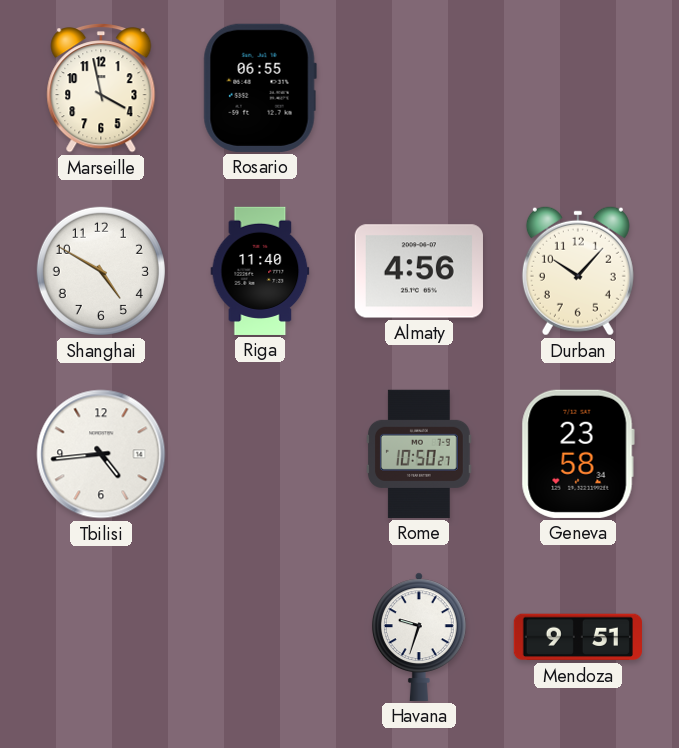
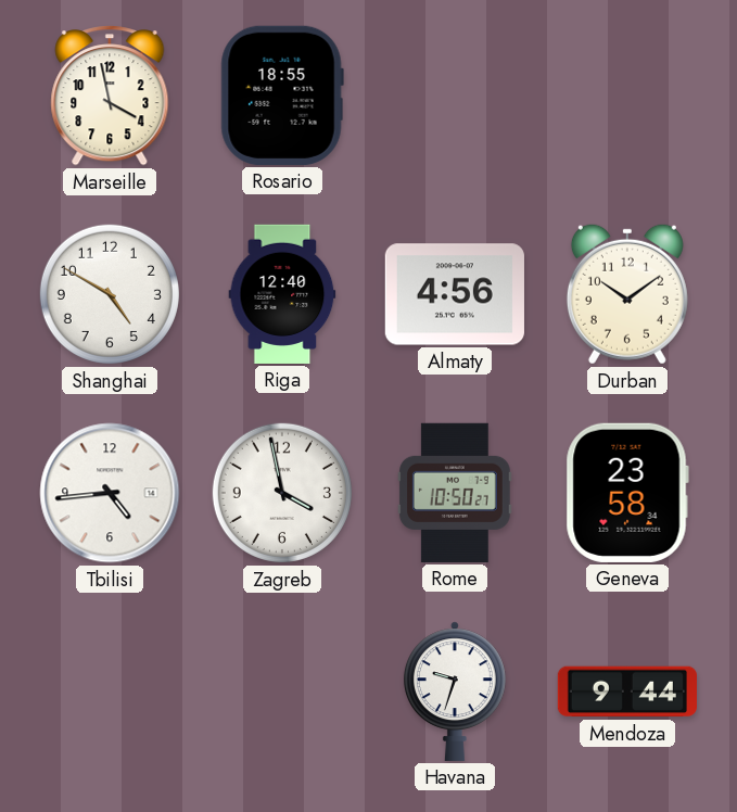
Rosario: 06:55 -> 18:55 (282, 96)
Riga: 11:40 -> 12:40 (282, 294)
Durban: 10:07 -> 10:09 (627, 294)
Zagreb: none -> 3:58 (282, 493)
Mendoza: 9:51 -> 9:44 (627, 692)
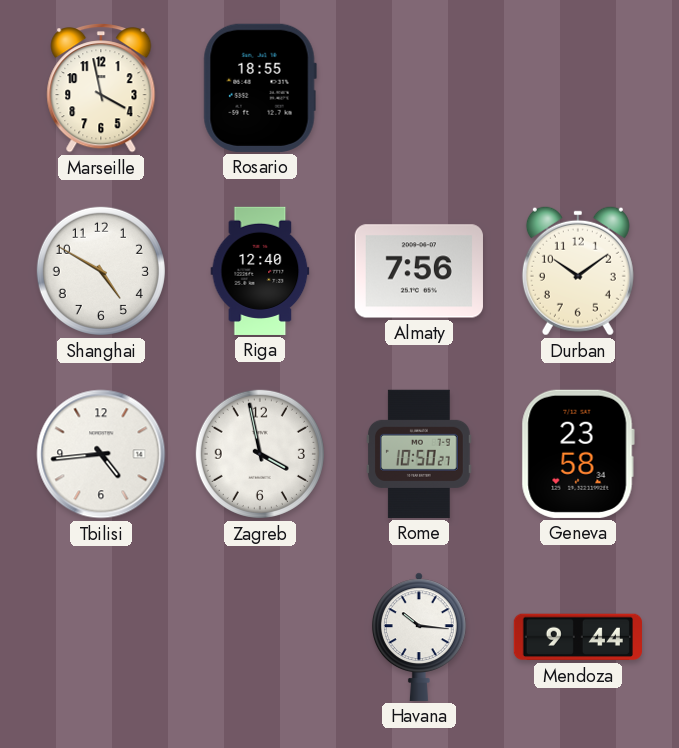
Almaty: 4:56 -> 7:56 (419, 271)
Havana: 9:33 -> 10:16 (419, 637)
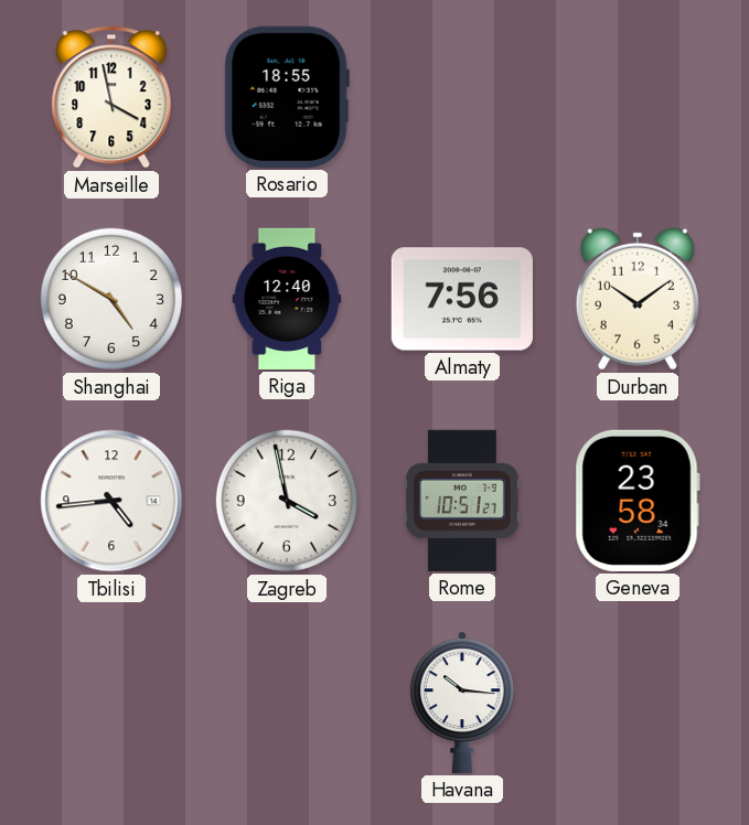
Rome: 10:50 -> 10:51 (462, 501)
Mendoza: 9:44 -> none (578, 637)
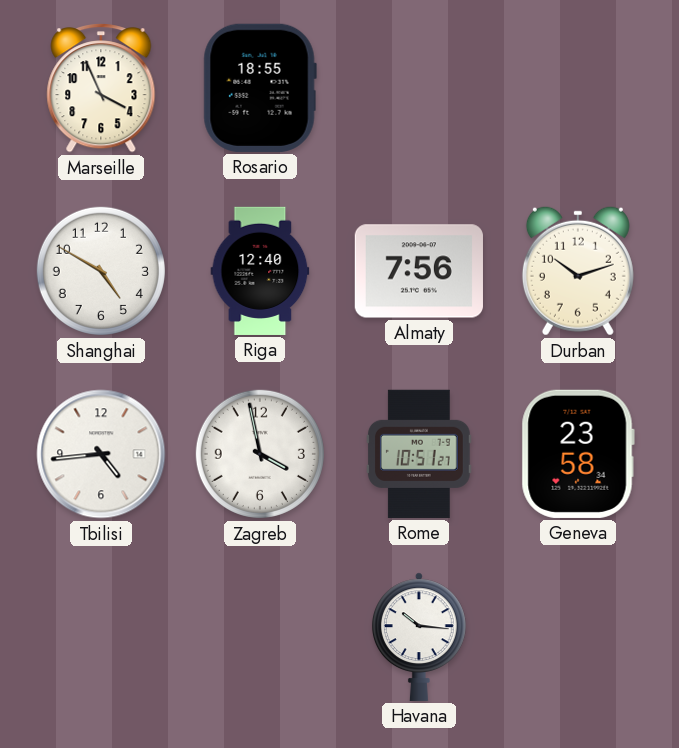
Marseille: 3:58 -> 3:56 (101, 88)
Durban: 10:09 -> 10:12 (578, 271)
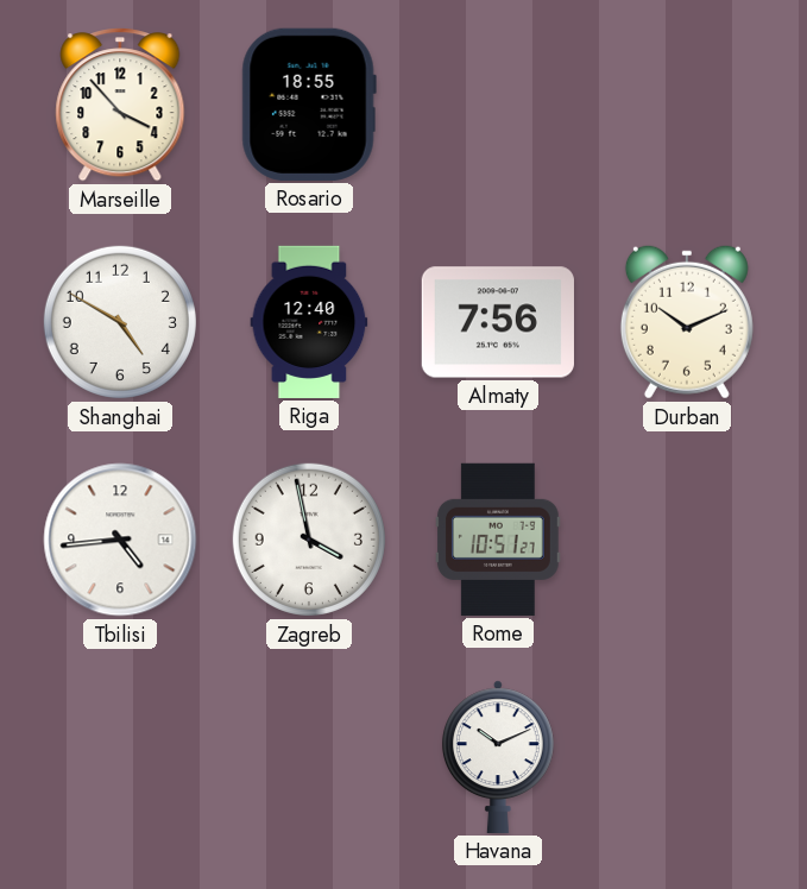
Marseille: 3:56 -> 3:53 (120, 105)
Durban: 10:12 -> 10:11 (687, 322)
Geneva: 23:58 -> none (578, 454)
Havana: 10:16 -> 10:11 (498, 757)
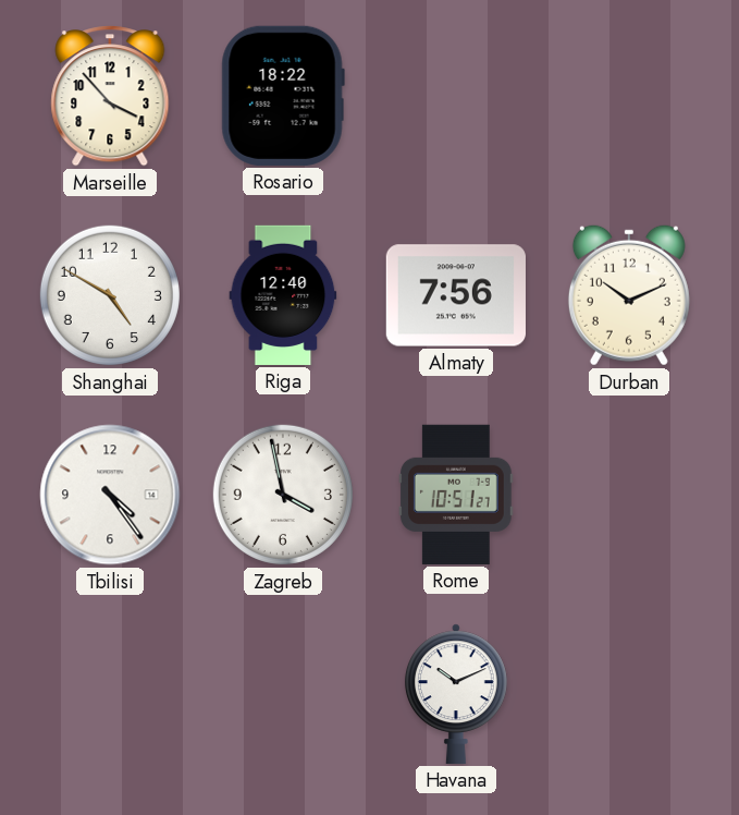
Rosario: 18:55 -> 18:22 (283, 96)
Tbilisi: 4:44 -> 4:24 (110, 495)
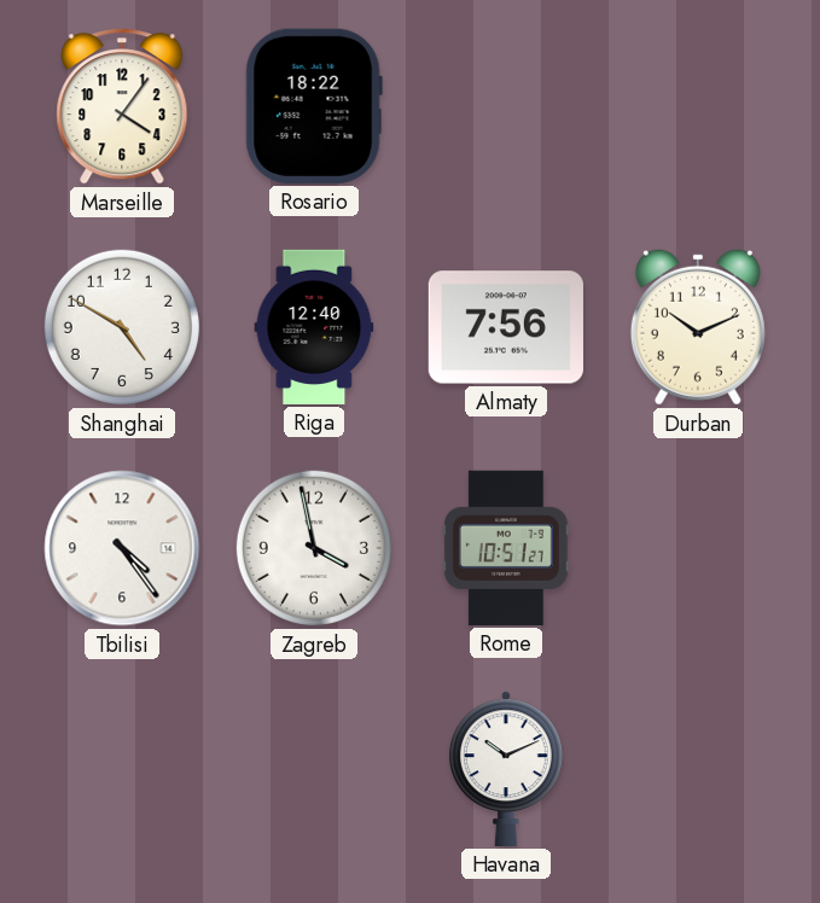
Marseille: 3:53 -> 4:06 (122, 106)
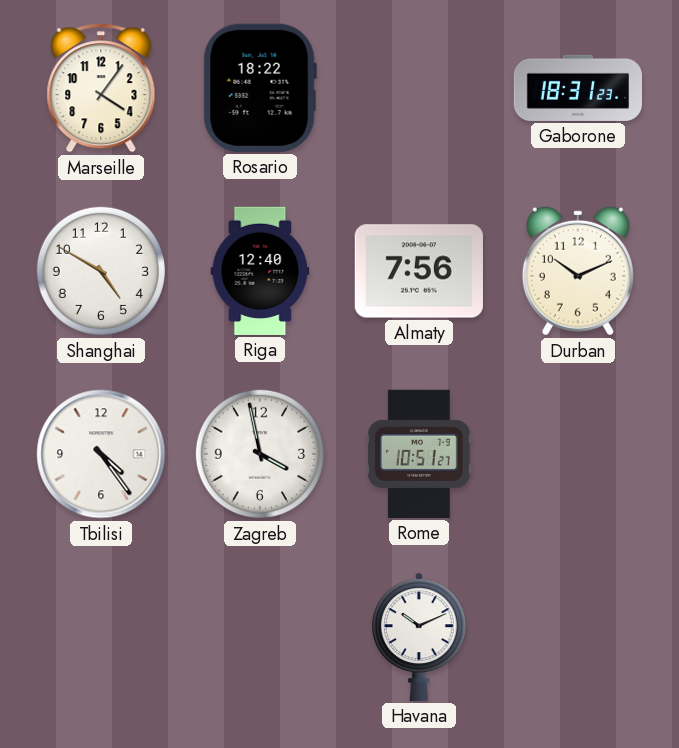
Gaborone: none -> 18:31 (577, 88)
